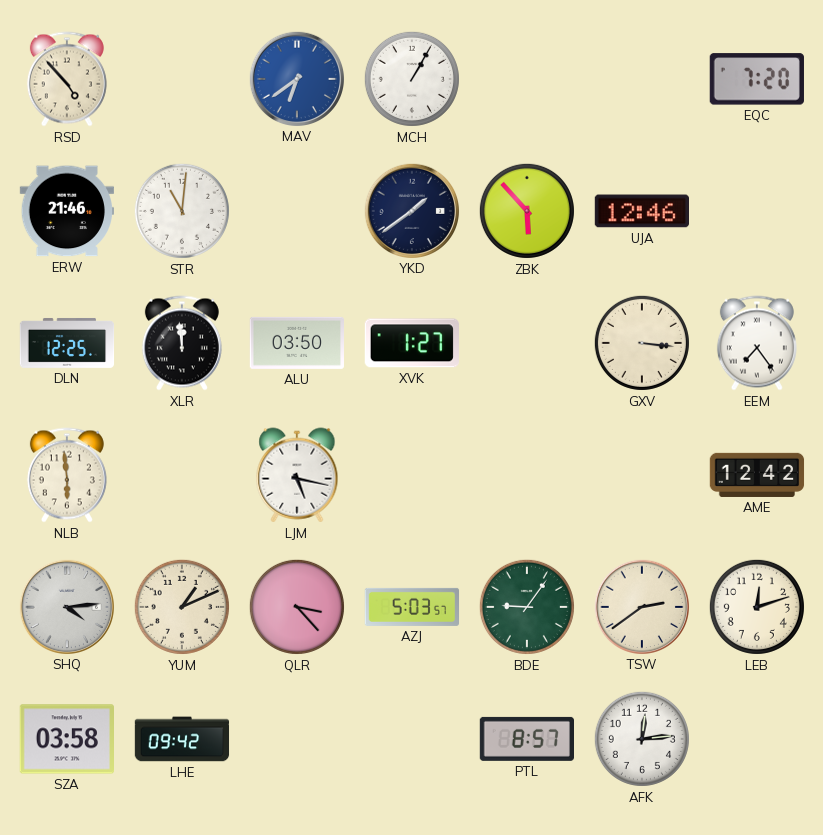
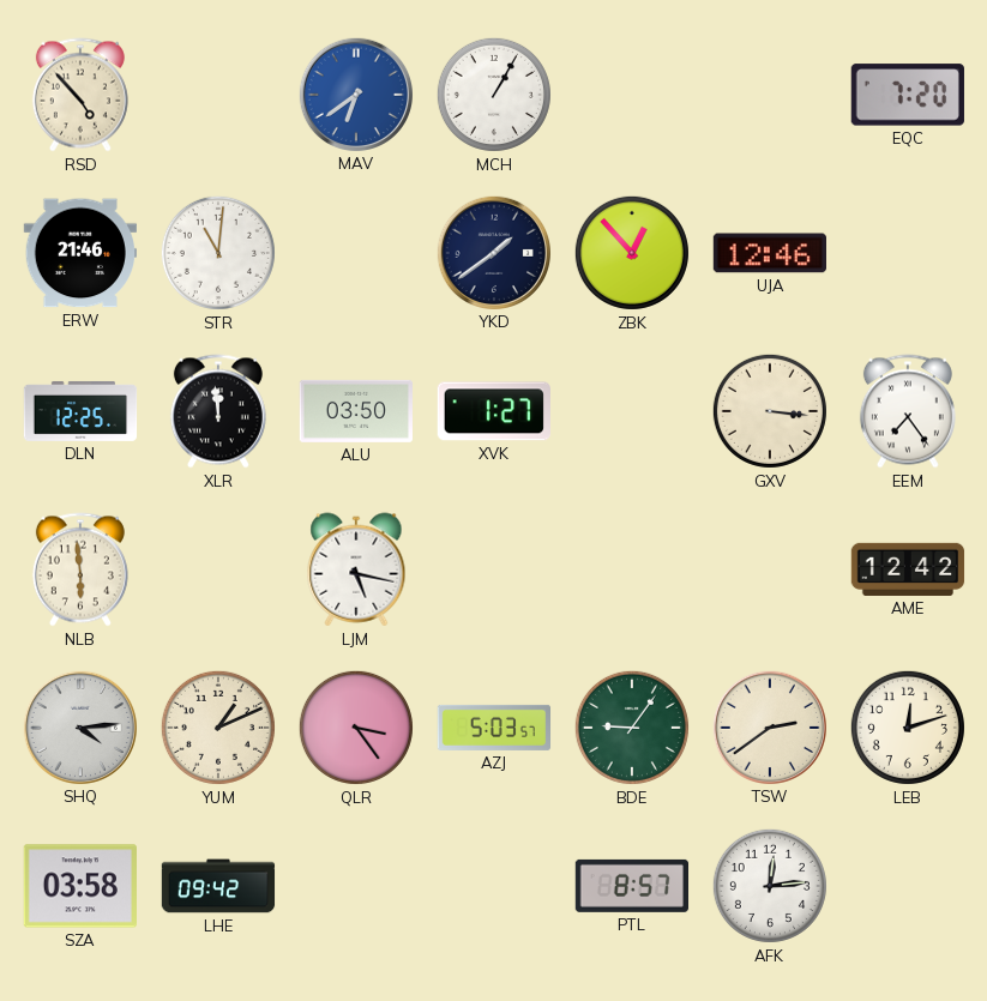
ZBK: 5:53 -> 12:53 (632, 253)
QLR: 3:23 -> 3:24 (356, 728)
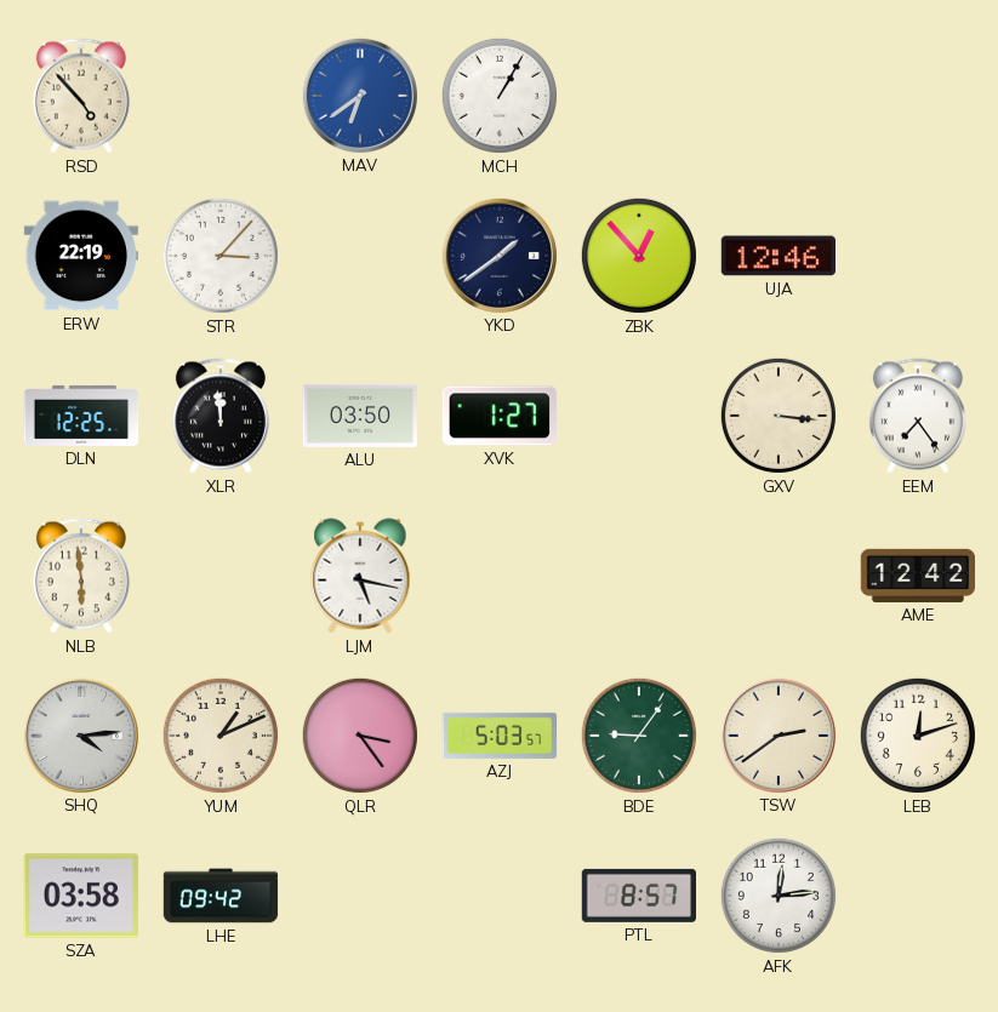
EQC: 7:20 -> none (908, 95)
ERW: 21:46 -> 22:19 (80, 256)
STR: 11:01 -> 3:07 (221, 256)
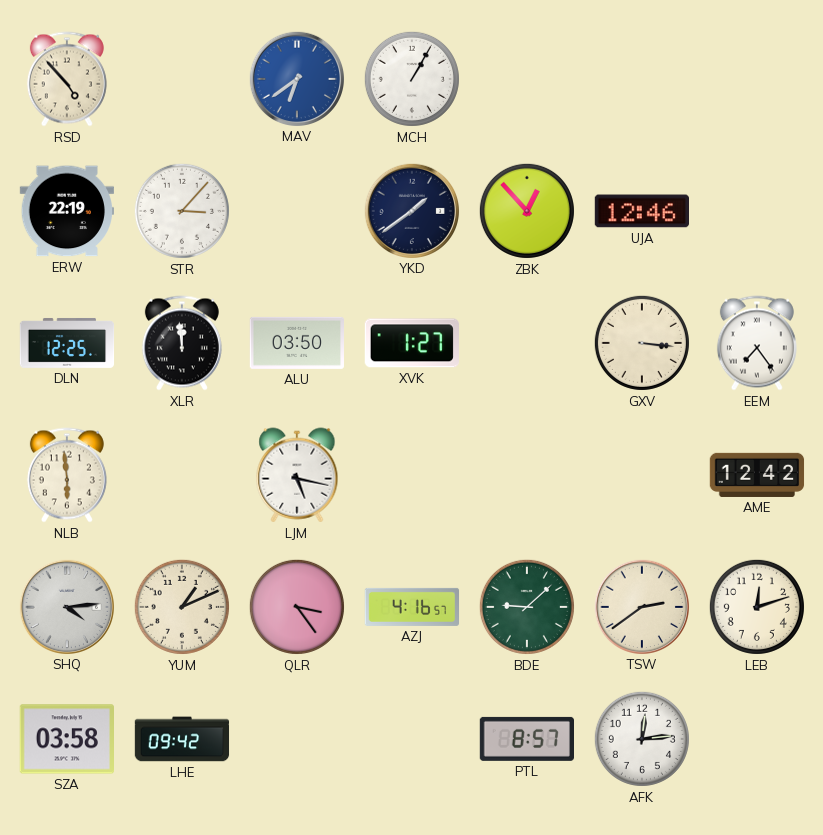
AZJ: 5:03 -> 4:16 (412, 607)
BDE: 9:06 -> 9:08 (527, 607)
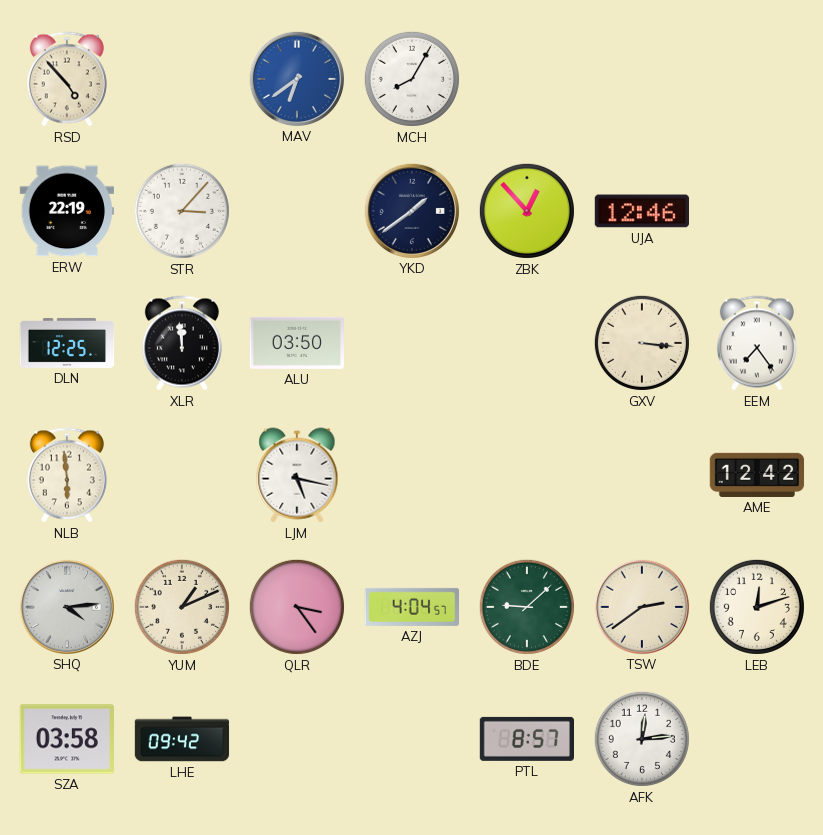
MCH: 1:05 -> 8:05 (412, 79)
XVK: 1:27 -> none (412, 343)
AZJ: 4:16 -> 4:04 (412, 607)
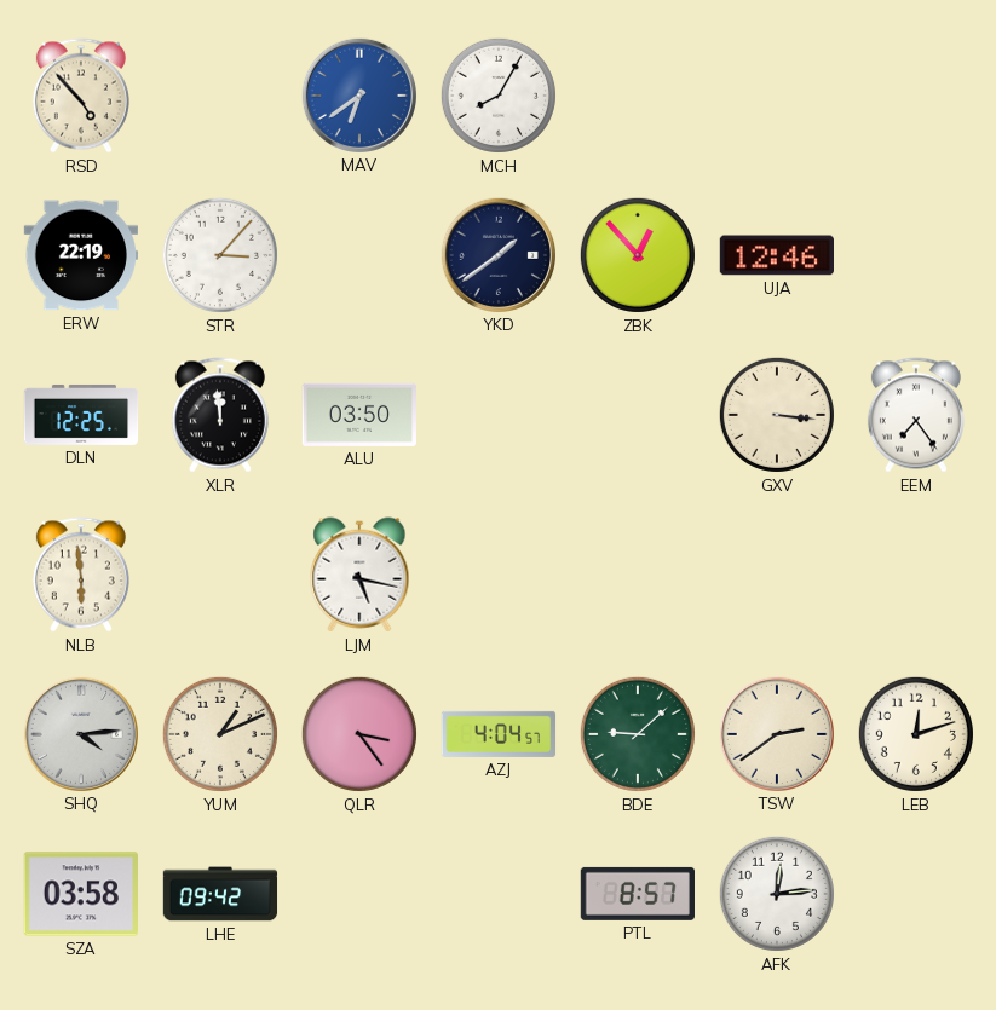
AME: 12:42 -> none (757, 475)
